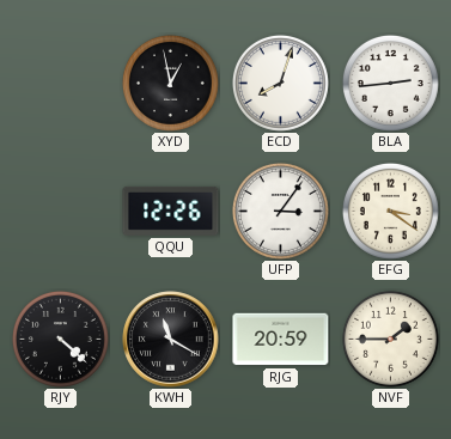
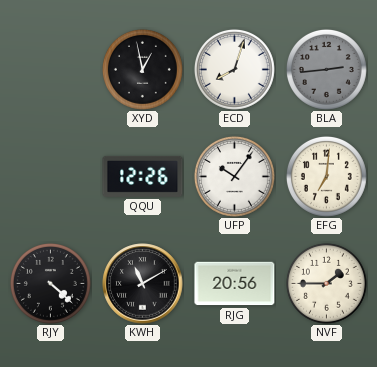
BLA dial: white -> grey (326, 69)
UFP: 3:06 -> 10:06 (234, 176)
EFG: 3:21 -> 7:01 (326, 176)
KWH: 11:20 -> 11:10 (143, 284)
RJG: 20:59 -> 20:56 (235, 284)
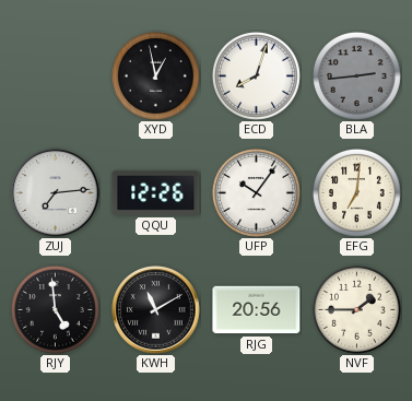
ZUJ: none -> 7:14 (56, 193)
RJY: 4:22 -> 4:59 (55, 309)
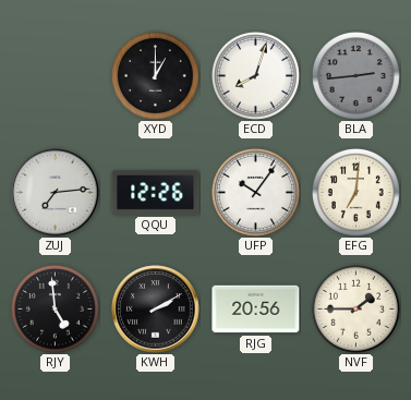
XYD: 12:58 -> 1:00 (155, 75)
KWH: 11:10 -> 2:10 (156, 310)
